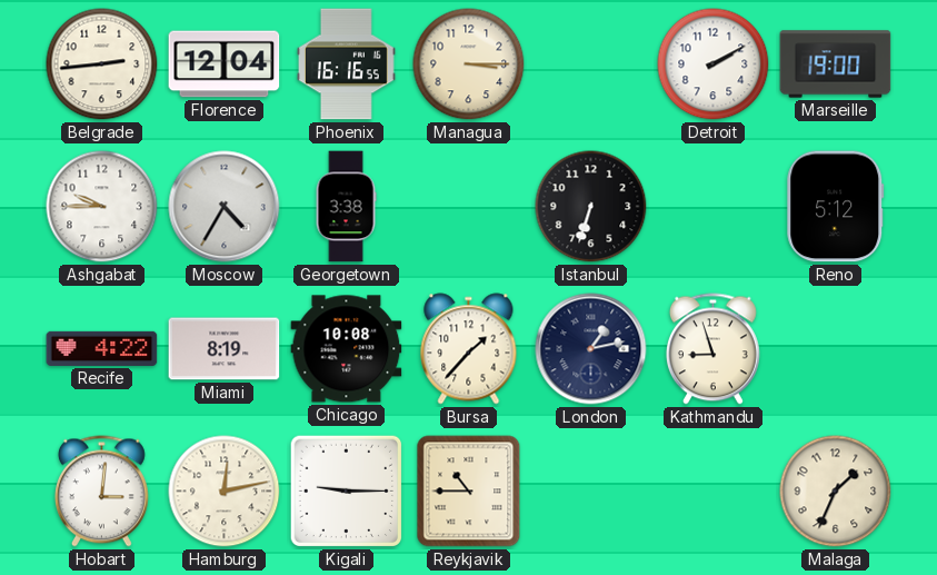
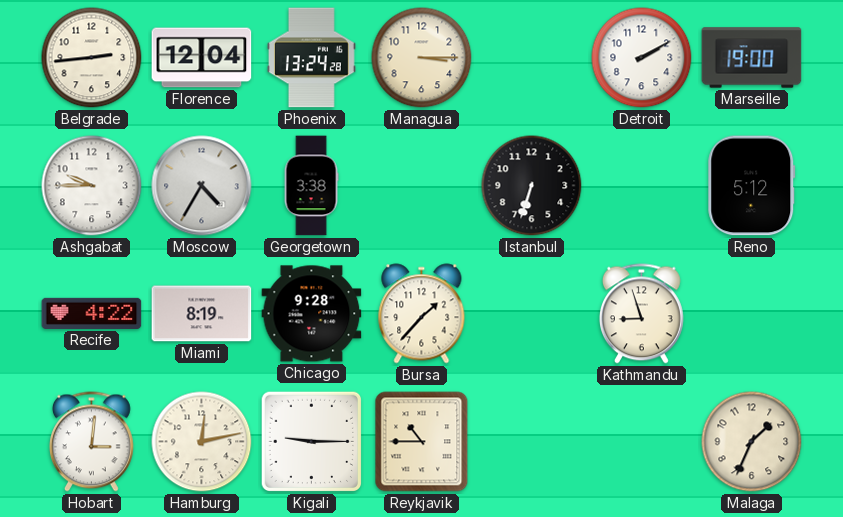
Phoenix: 16:16 -> 13:24 (311, 58)
Chicago: 10:08 -> 9:28 (312, 314)
London: 1:13 -> none (591, 349)
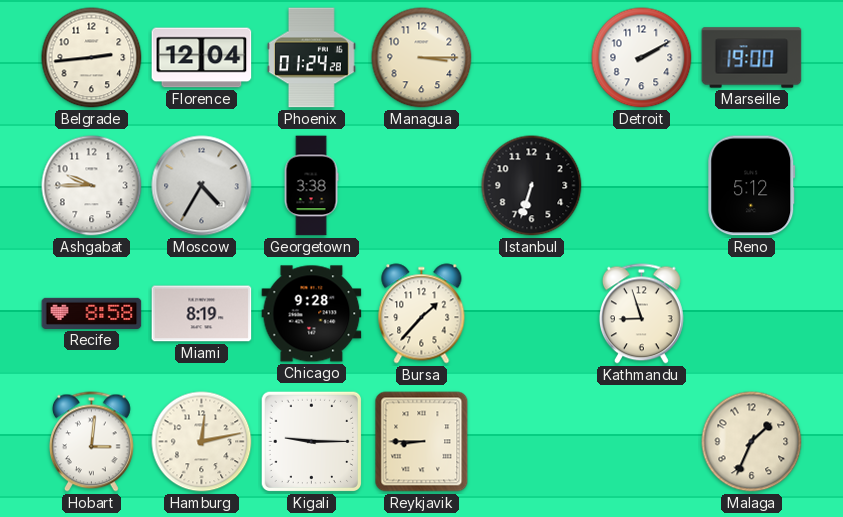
Phoenix: 13:24 -> 01:24 (311, 58)
Recife: 4:22 -> 8:58 (92, 313)
Reykjavik: 10:45 -> 8:45 (422, 442)
